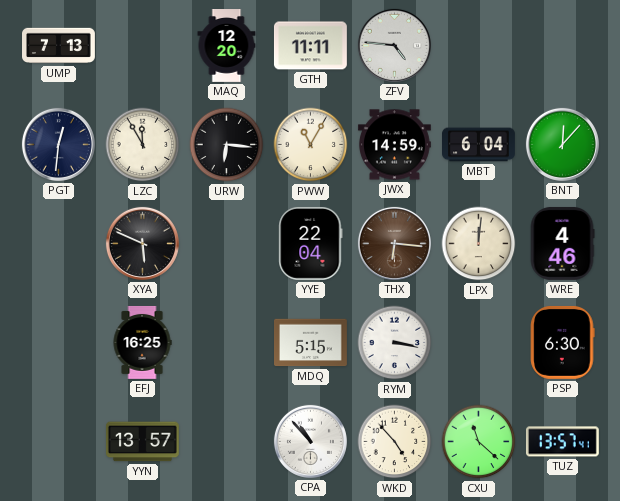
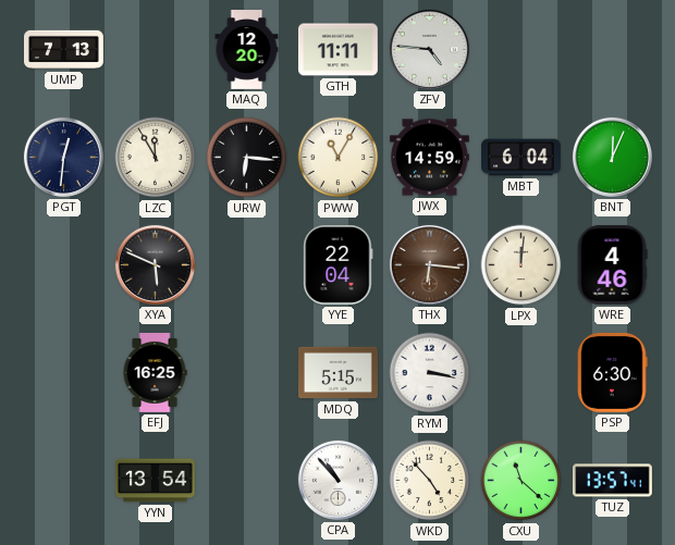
BNT: 12:07 -> 12:04 (612, 157)
YYN: 13:57 -> 13:54 (155, 481)
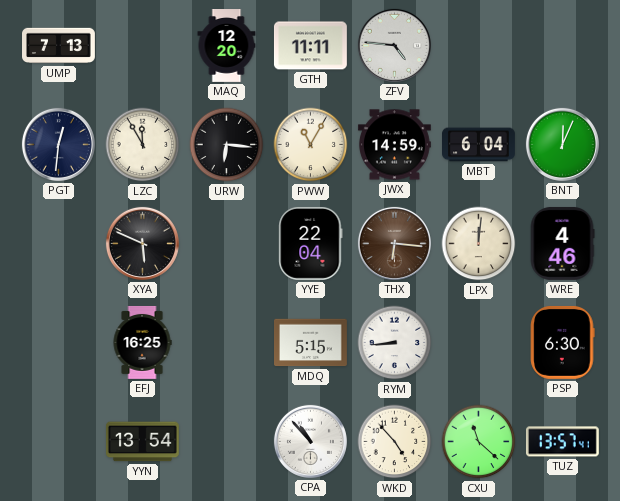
RYM: 3:17 -> 8:44 (395, 343)
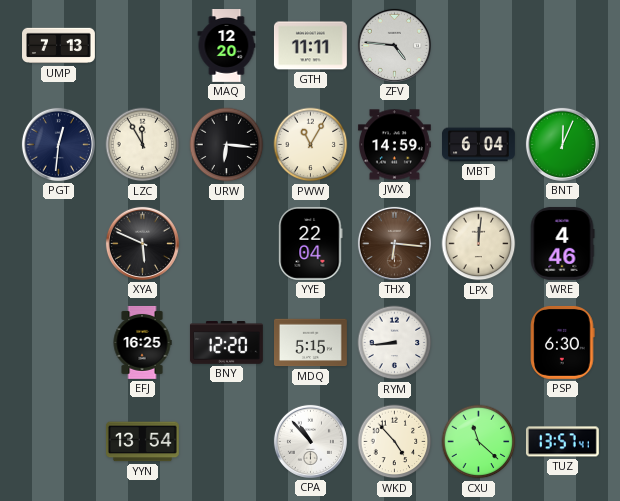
BNY: none -> 12:20 (226, 343)
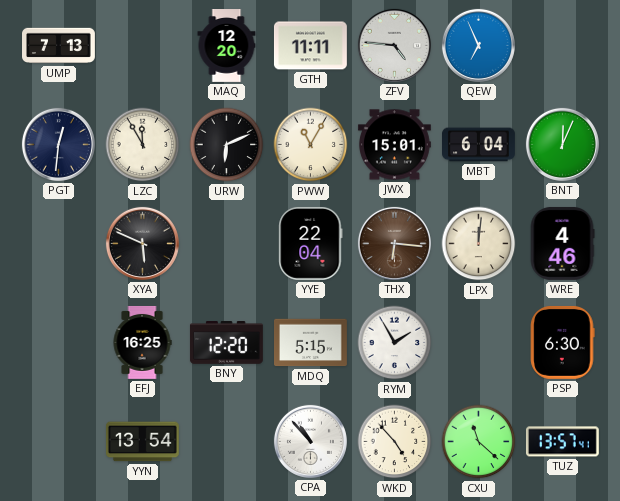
QEW: none -> 6:56 (478, 45)
URW: 6:16 -> 6:11 (227, 145)
JWX: 14:59 -> 15:01 (394, 145)
RYM: 8:44 -> 1:55 (395, 343)
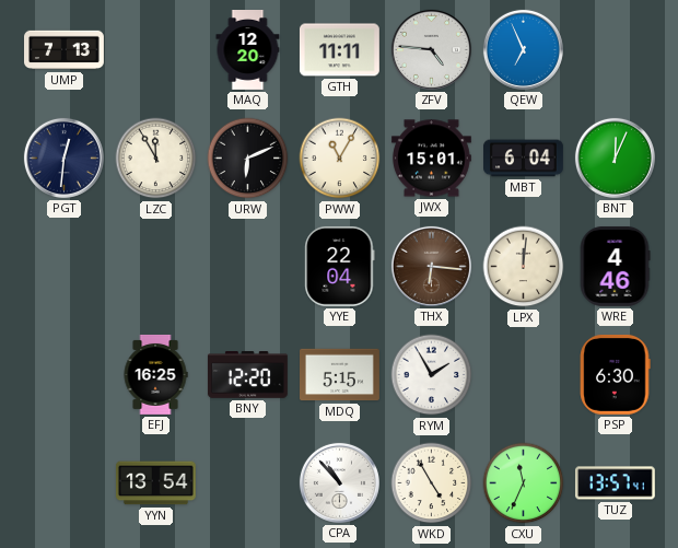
XYA: 5:49 -> none (142, 243)
WKD: 4:53 -> 4:55 (432, 483)
CXU: 11:22 -> 11:34 (524, 483)
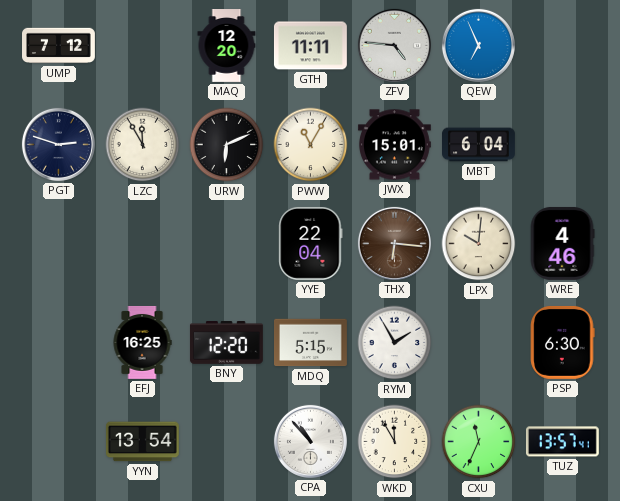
UMP: 7:13 -> 7:12 (59, 46)
PGT: 12:31 -> 2:48 (58, 144)
BNT: 12:04 -> none (615, 158)
LPX: 12:01 -> 10:01 (479, 244)
WKD: 4:55 -> 11:55 (395, 442)
